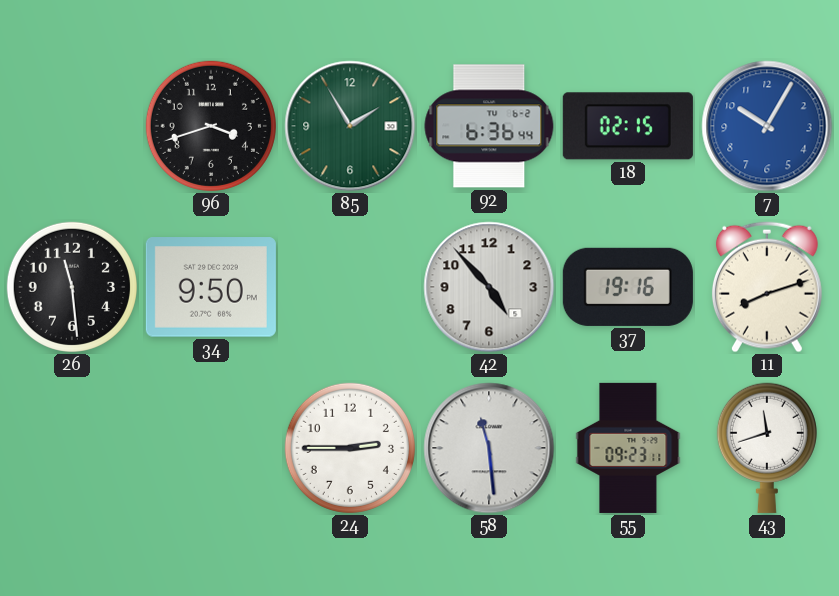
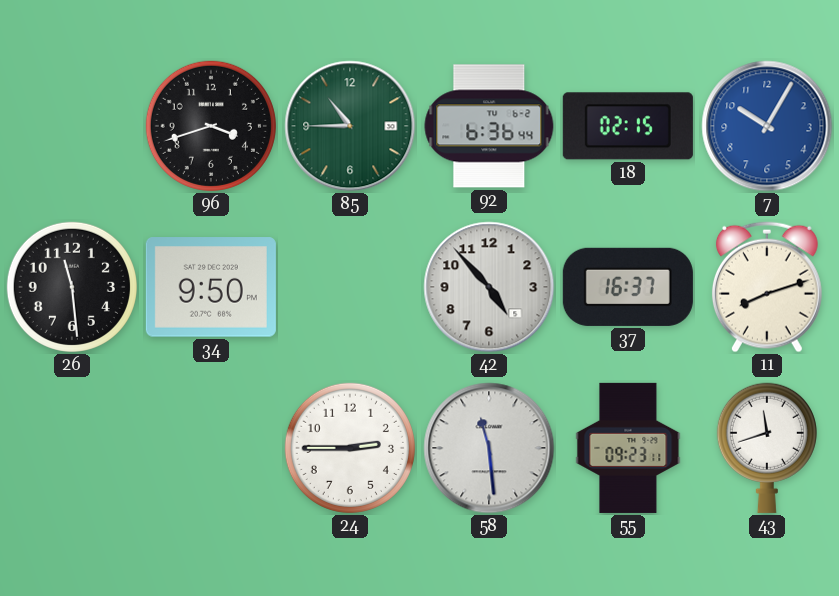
85: 1:55 -> 10:45 (350, 126)
37: 19:16 -> 16:37 (628, 287)
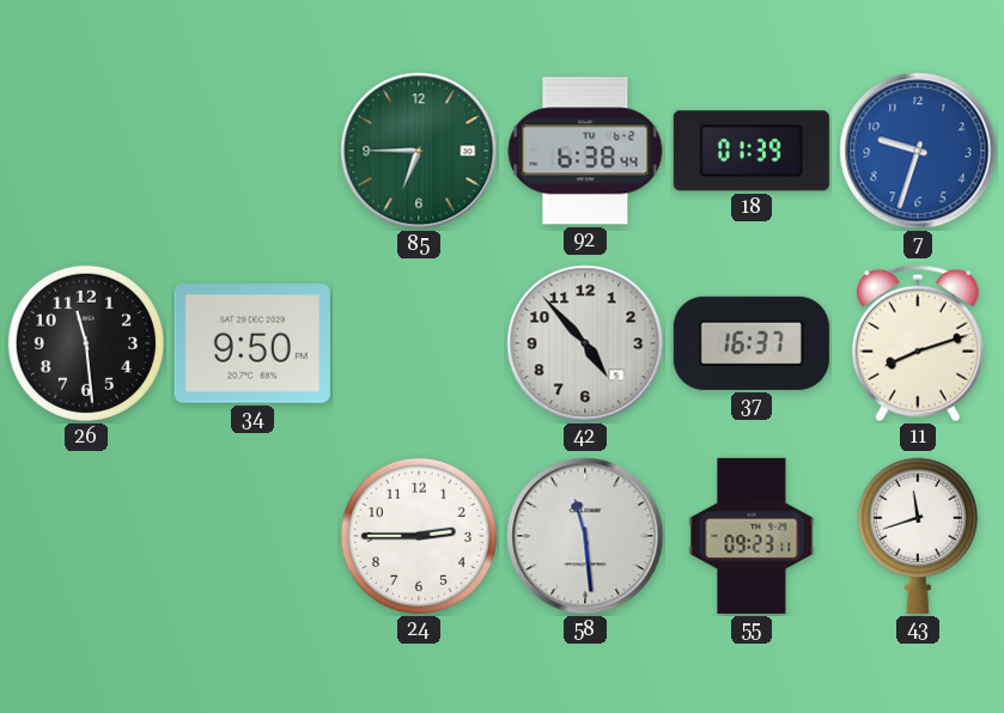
96: 3:42 -> none (211, 126)
85: 10:45 -> 6:45 (419, 151)
92: 6:36 -> 6:38 (585, 151)
18: 02:15 -> 01:39 (752, 151)
7: 10:05 -> 9:33 (918, 151)
